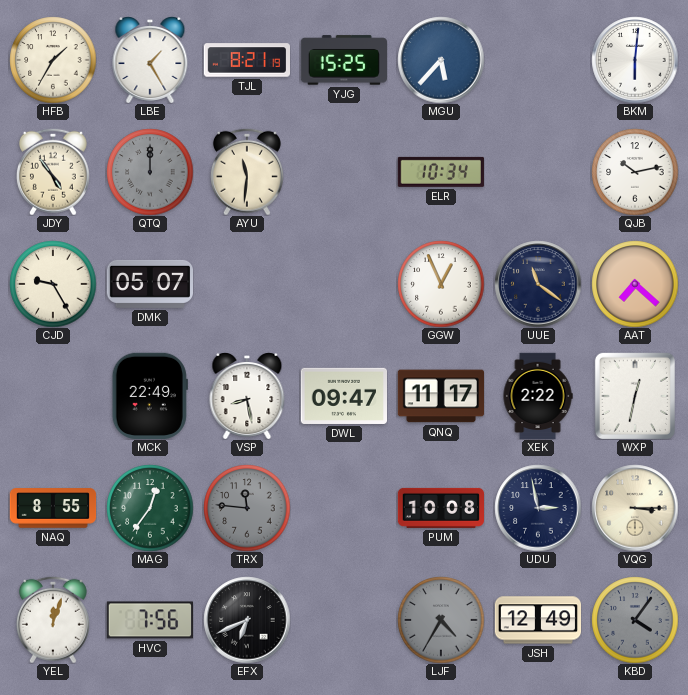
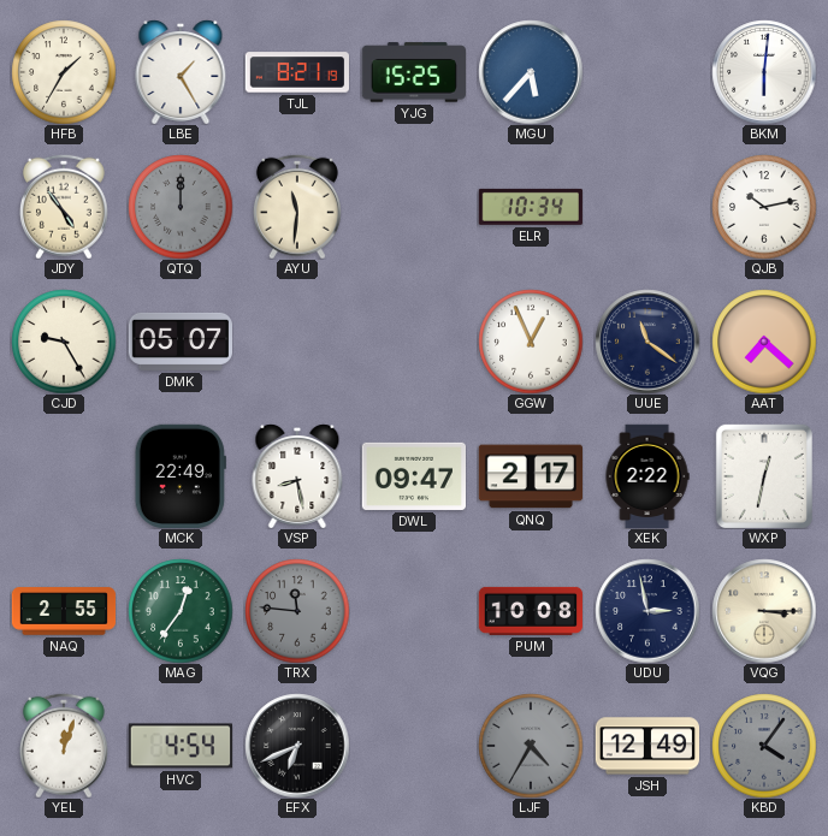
QNQ: 11:17 -> 2:17 (530, 476)
NAQ: 8:55 -> 2:55 (64, 611)
HVC: 7:56 -> 4:54 (179, 746)
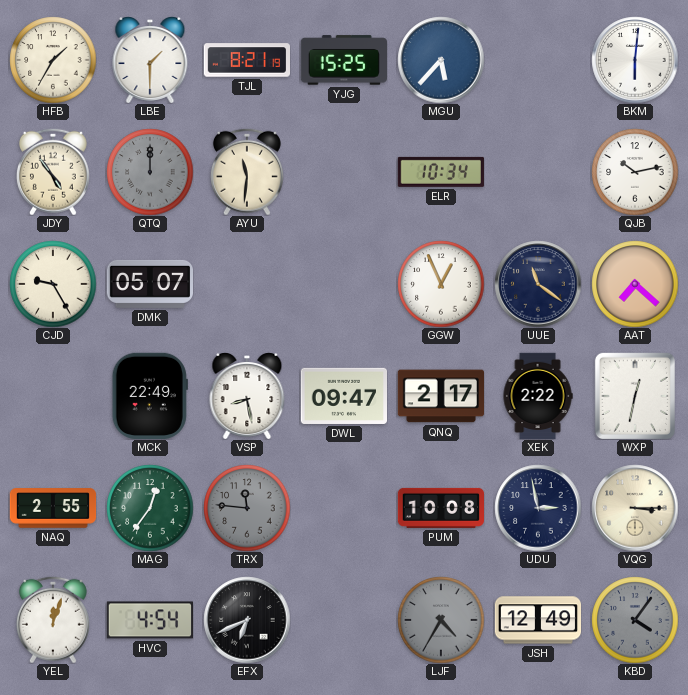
LBE: 1:25 -> 1:30 (150, 60)
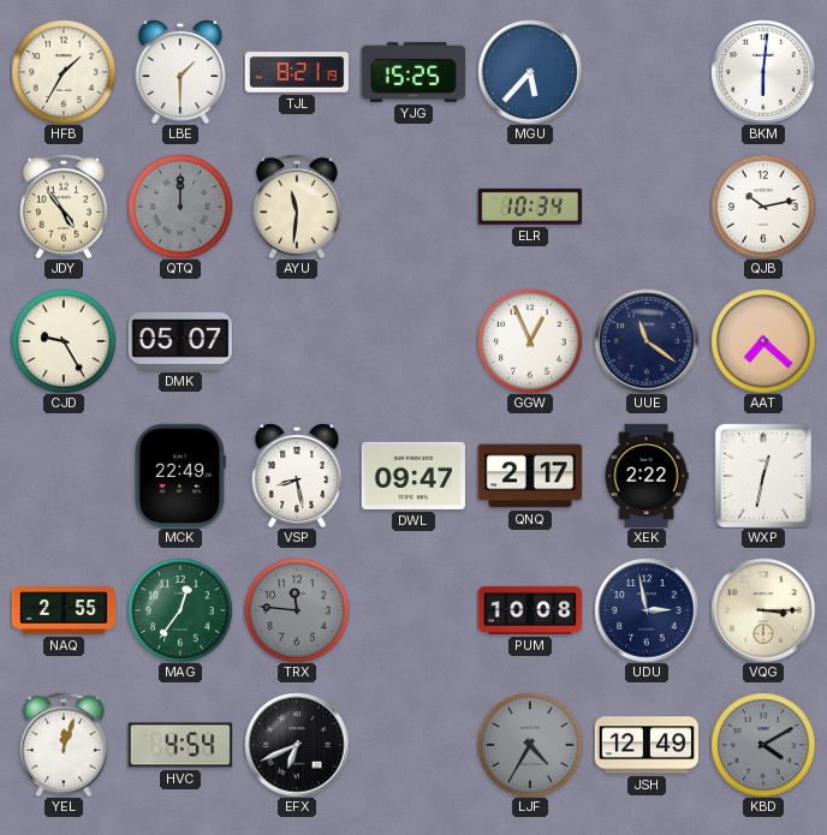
KBD: 4:06 -> 4:10 (763, 745)
